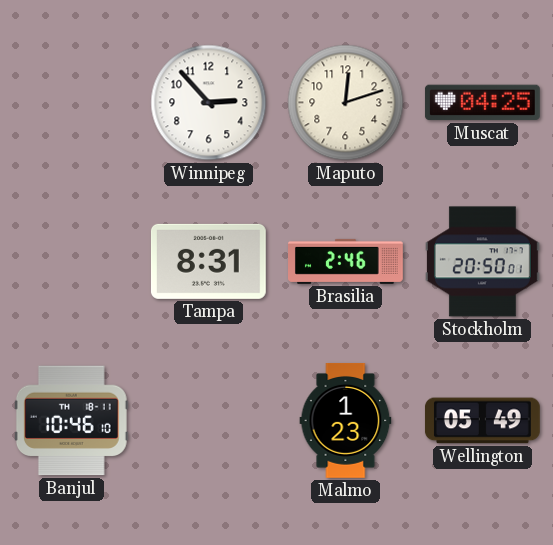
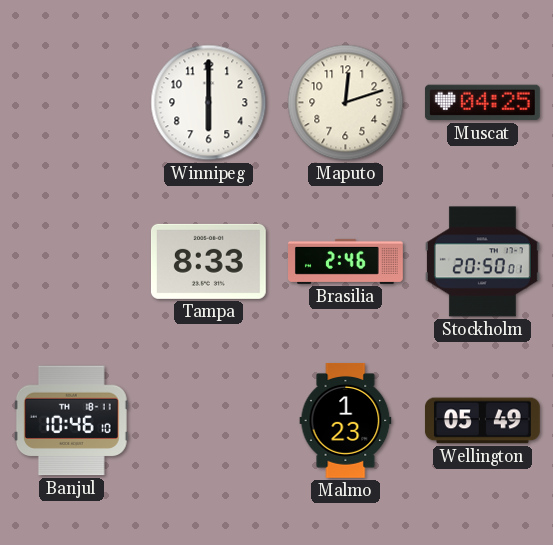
Winnipeg: 2:53 -> 6:00 (209, 103)
Tampa: 8:31 -> 8:33 (208, 261)
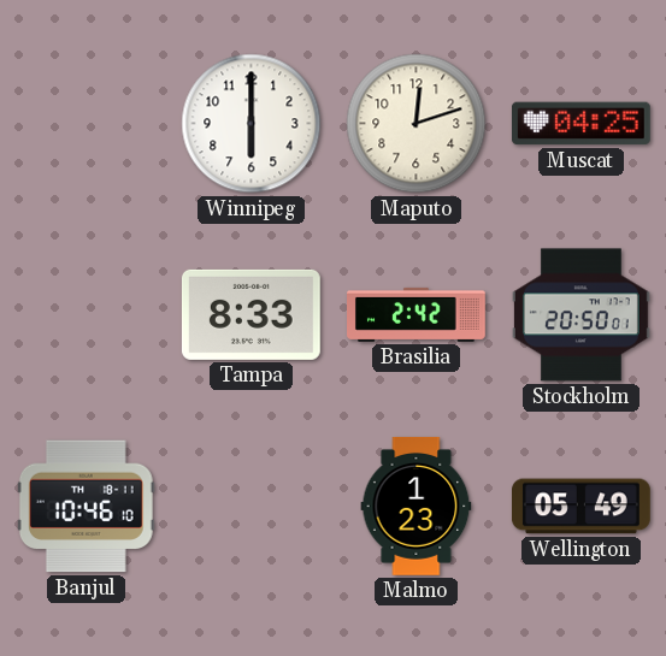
Brasilia: 2:46 -> 2:42 (417, 314)
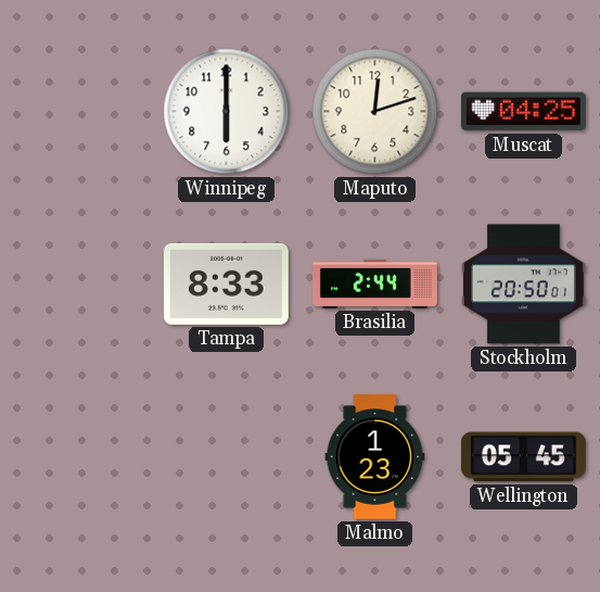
Brasilia: 2:42 -> 2:44 (375, 284)
Banjul: 10:46 -> none (86, 507)
Wellington: 05:49 -> 05:45 (523, 457)
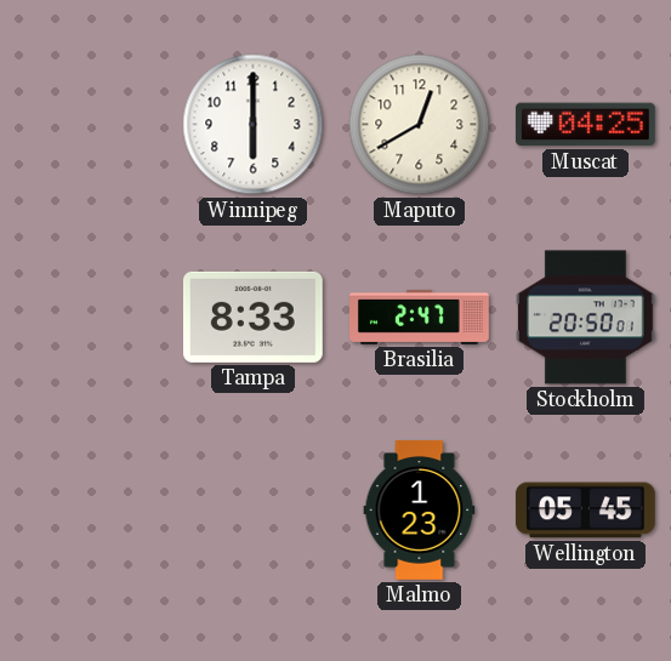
Maputo: 12:12 -> 12:40 (420, 125)
Brasilia: 2:44 -> 2:47 (420, 317)
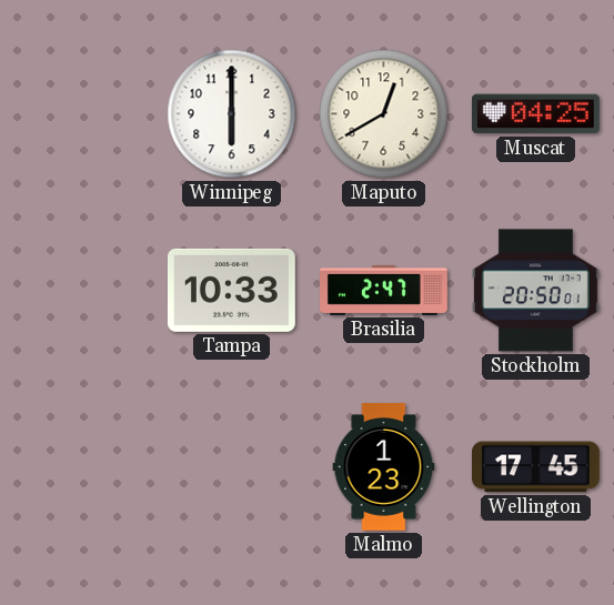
Tampa: 8:33 -> 10:33 (231, 290)
Wellington: 05:45 -> 17:45 (535, 467)
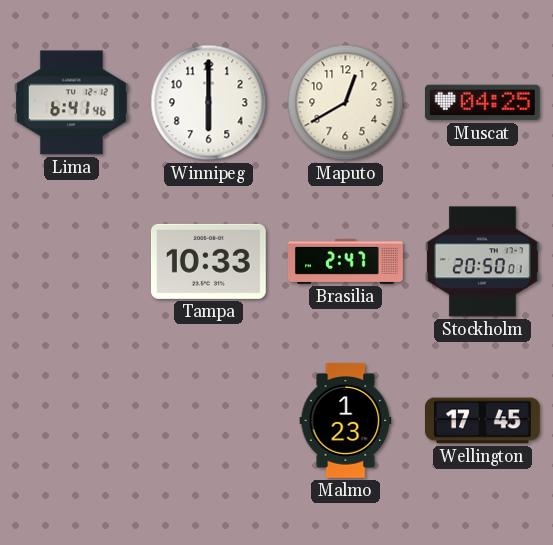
Lima: none -> 6:41 (71, 103)
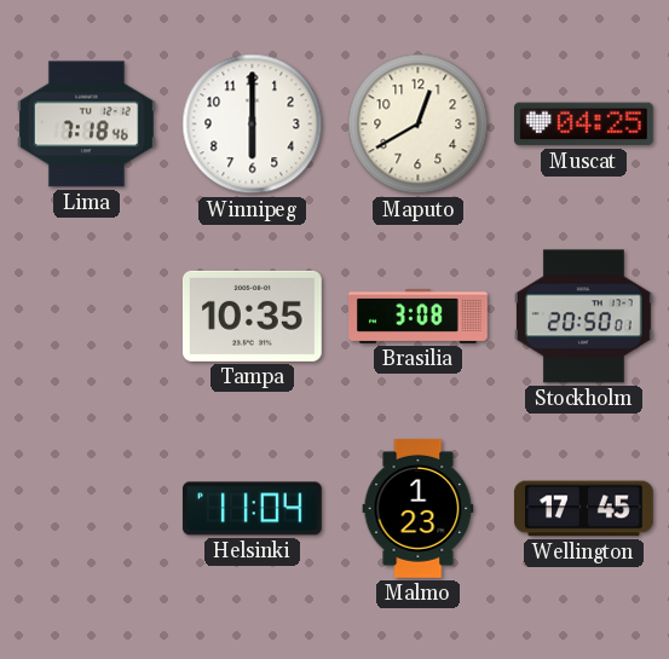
Lima: 6:41 -> 7:18 (86, 125)
Tampa: 10:33 -> 10:35 (252, 316)
Brasilia: 2:47 -> 3:08 (419, 316)
Helsinki: none -> 11:04 (252, 509)
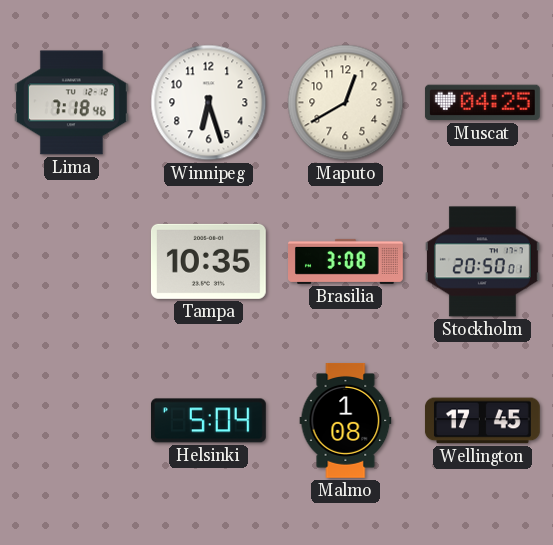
Winnipeg: 6:00 -> 6:27 (209, 103)
Helsinki: 11:04 -> 5:04 (208, 421)
Malmo: 1:23 -> 1:08 (346, 421)
